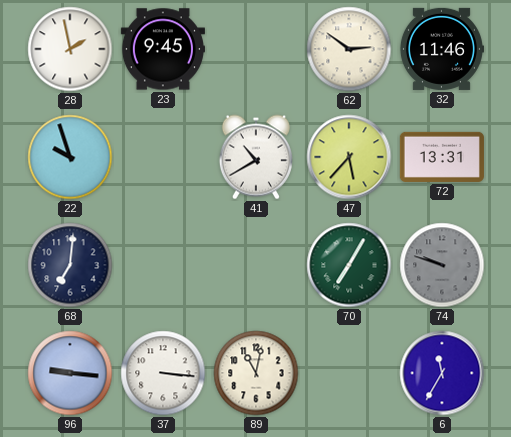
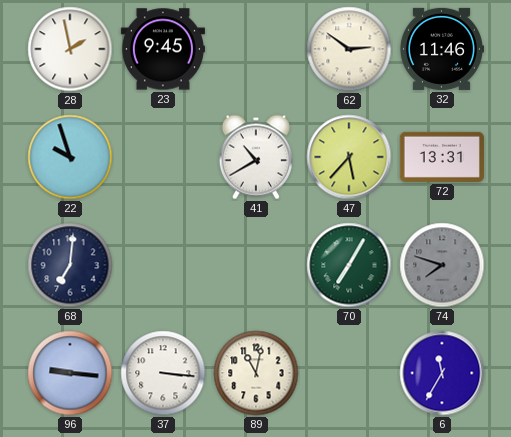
74: 9:48 -> 7:48 (442, 265)
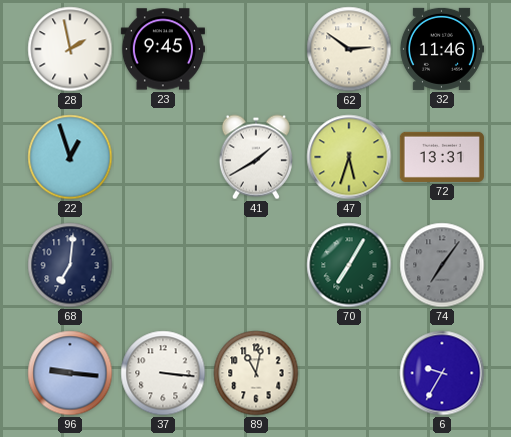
22: 9:57 -> 12:57 (70, 157)
41: 10:40 -> 1:40 (256, 157)
47: 5:37 -> 5:33 (349, 157)
74: 7:48 -> 7:06 (442, 265)
6: 11:35 -> 9:35 (442, 373)
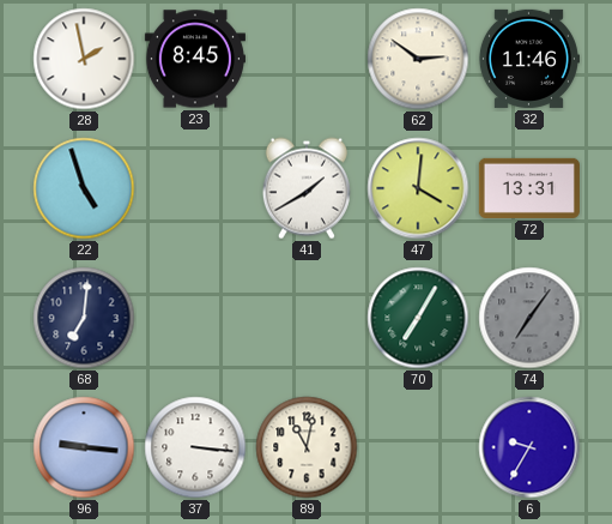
23: 9:45 -> 8:45 (195, 59)
22: 12:57 -> 4:57 (84, 188)
47: 5:33 -> 4:01 (418, 188)
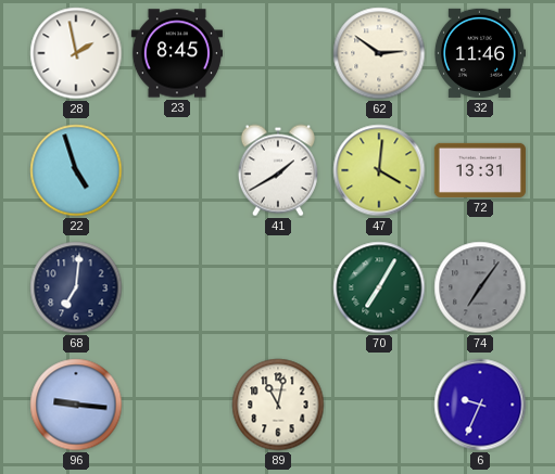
37: 3:16 -> none (195, 447)
6: 9:35 -> 9:34 (480, 405)
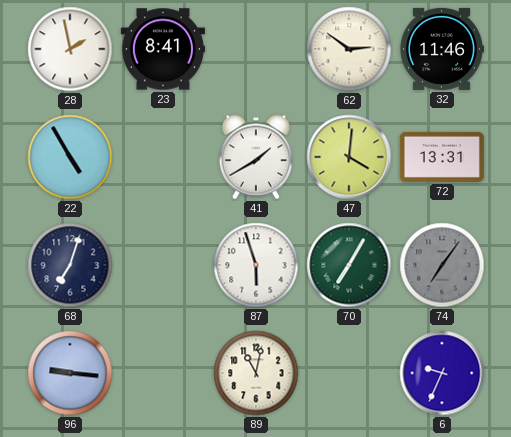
23: 8:45 -> 8:41 (163, 49)
22: 4:57 -> 4:55 (70, 157)
68: 7:01 -> 7:03 (70, 265)
87: none -> 5:57 (256, 265)
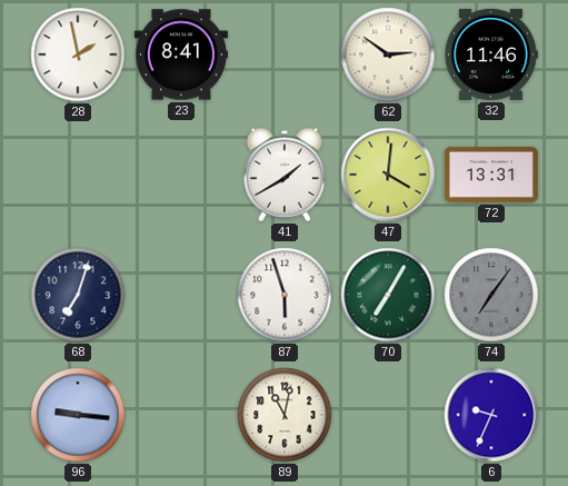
22: 4:55 -> none (70, 157)
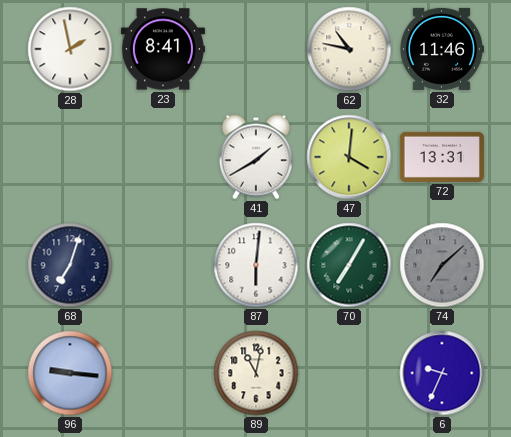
62: 2:51 -> 10:47 (349, 49)
87: 5:57 -> 6:01 (256, 265)
74: 7:06 -> 7:08 (442, 265)
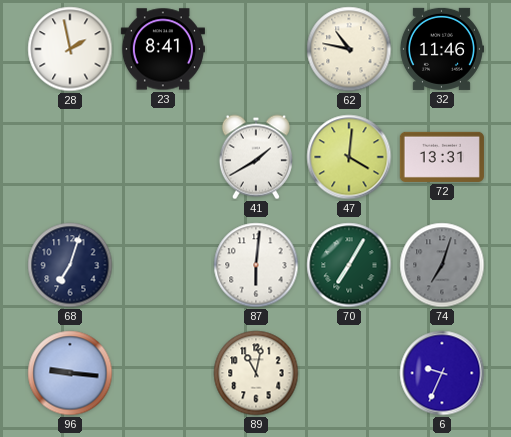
74: 7:08 -> 7:03 (442, 265)
